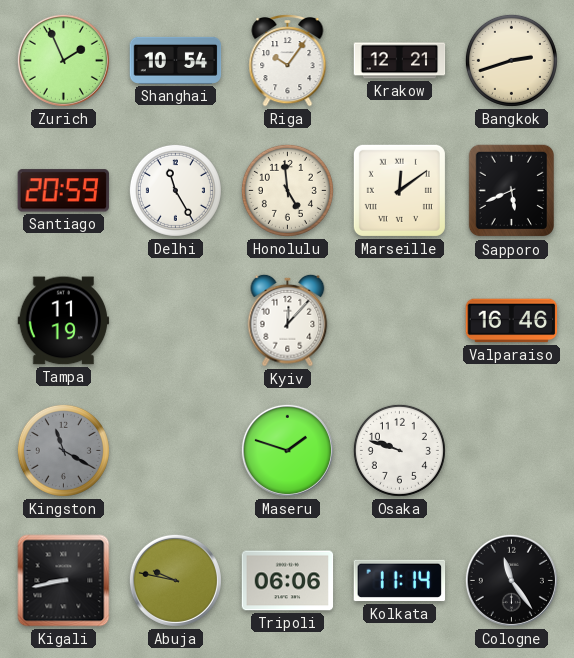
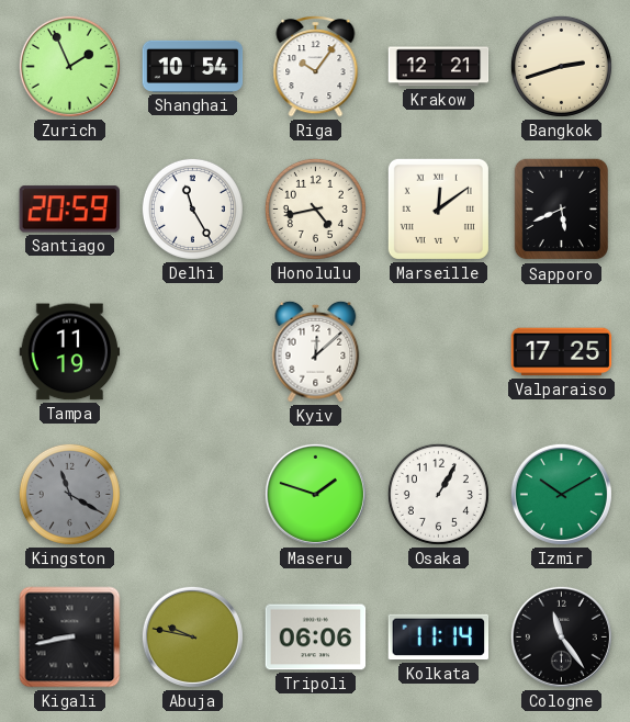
Honolulu: 4:59 -> 4:43 (315, 208)
Kyiv: 12:07 -> 12:08 (316, 351)
Valparaiso: 16:46 -> 17:25 (562, 352)
Osaka: 9:48 -> 1:05 (438, 494)
Izmir: none -> 10:10 (561, 494)
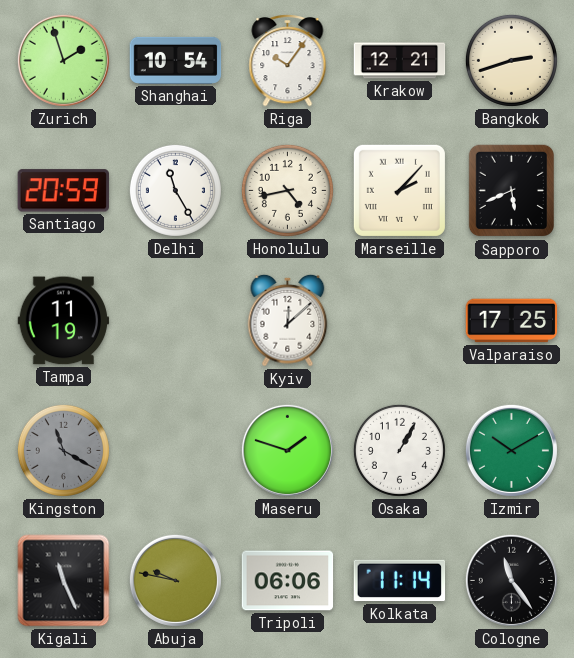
Zurich: 1:56 -> 1:57 (63, 60)
Marseille: 12:09 -> 2:07 (399, 190)
Kigali: 8:43 -> 11:26 (64, 581)
